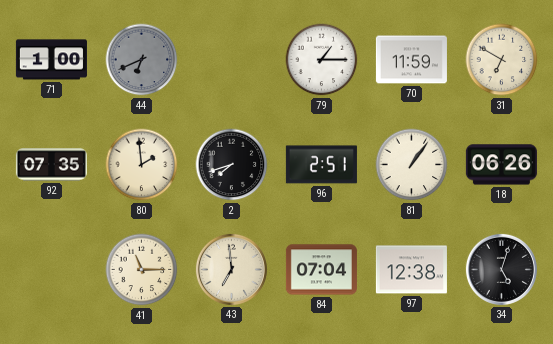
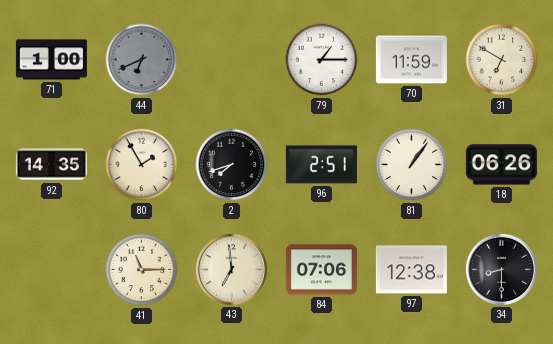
92: 07:35 -> 14:35 (51, 165)
80: 1:59 -> 1:55 (142, 165)
84: 07:04 -> 07:06 (321, 270)
34: 5:03 -> 8:30 (501, 269)
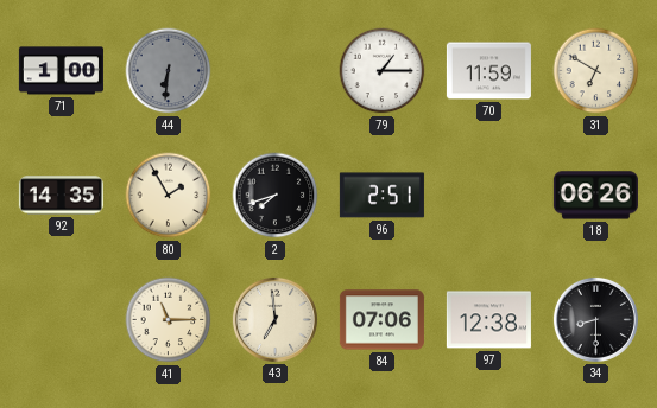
44: 6:41 -> 6:31 (169, 71)
81: 1:06 -> none (412, 165)
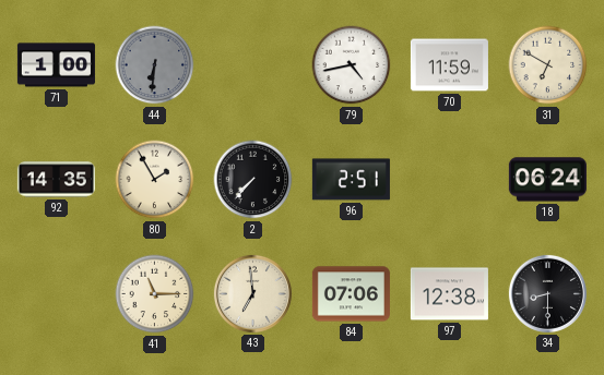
79: 1:15 -> 4:43 (352, 65)
2: 7:42 -> 7:37 (253, 180)
18: 06:26 -> 06:24 (547, 180)
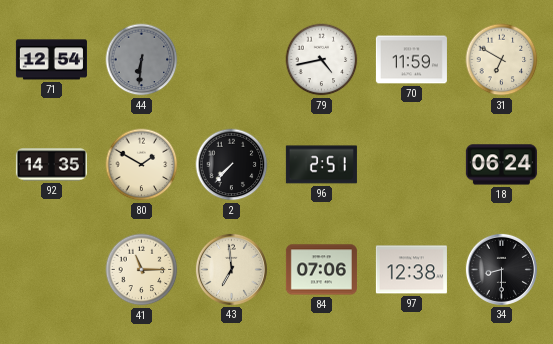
71: 1:00 -> 12:54 (51, 60)
80: 1:55 -> 1:50 (142, 165)
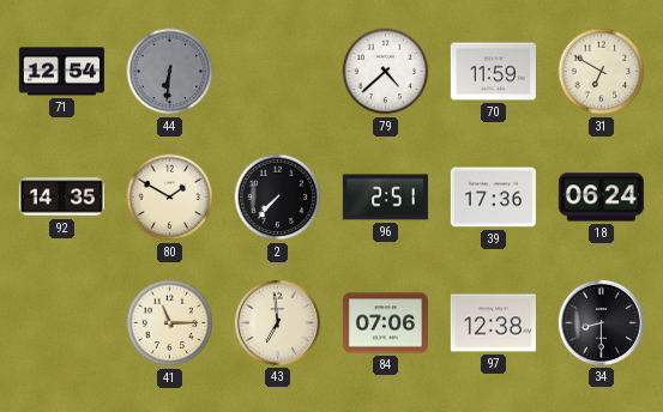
79: 4:43 -> 4:38 (386, 72)
39: none -> 17:36 (493, 198)
